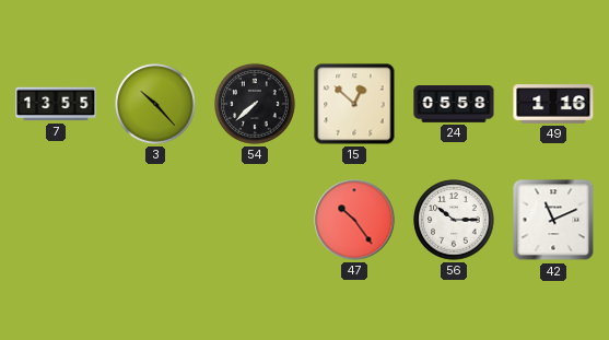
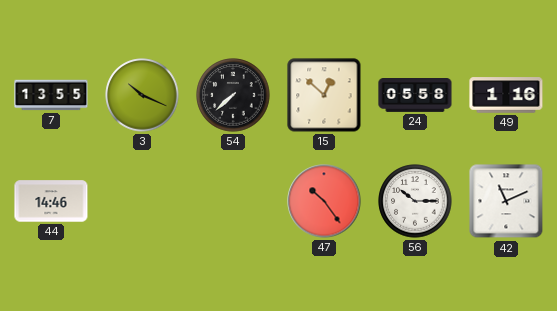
3: 10:23 -> 10:19 (142, 95)
44: none -> 14:46 (51, 201)
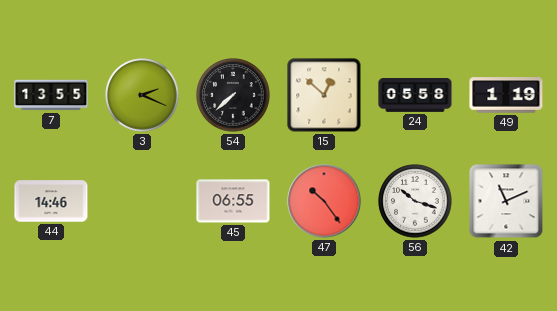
3: 10:19 -> 2:19 (142, 95)
49: 1:16 -> 1:19 (506, 95)
45: none -> 06:55 (233, 201)
56: 10:15 -> 10:18 (415, 201)
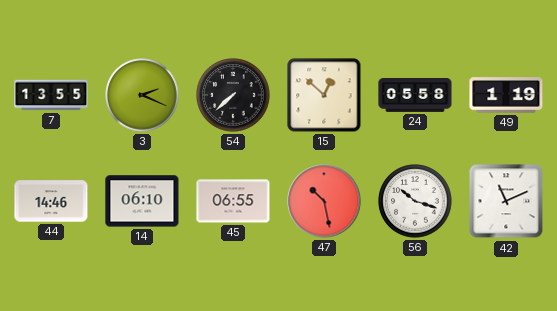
14: none -> 06:10 (142, 201)
47: 10:24 -> 10:28 (324, 201)
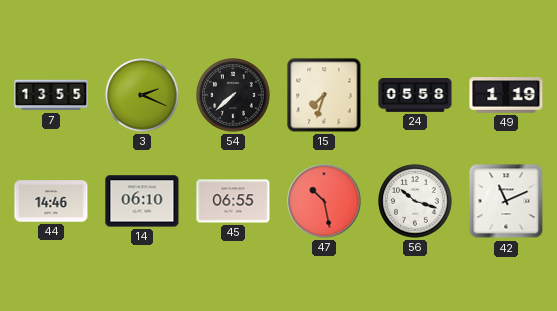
15: 12:52 -> 7:33 (324, 95)
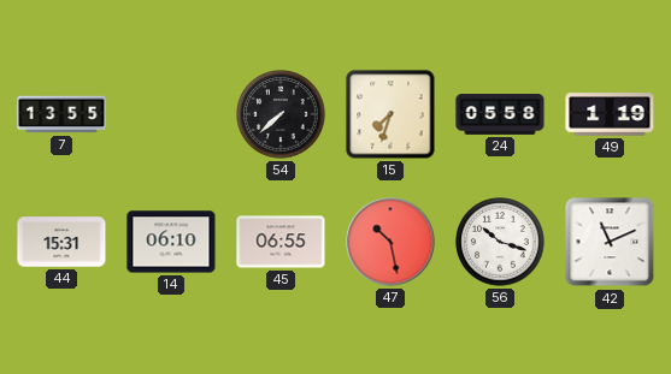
3: 2:19 -> none (142, 95)
44: 14:46 -> 15:31 (61, 242)
